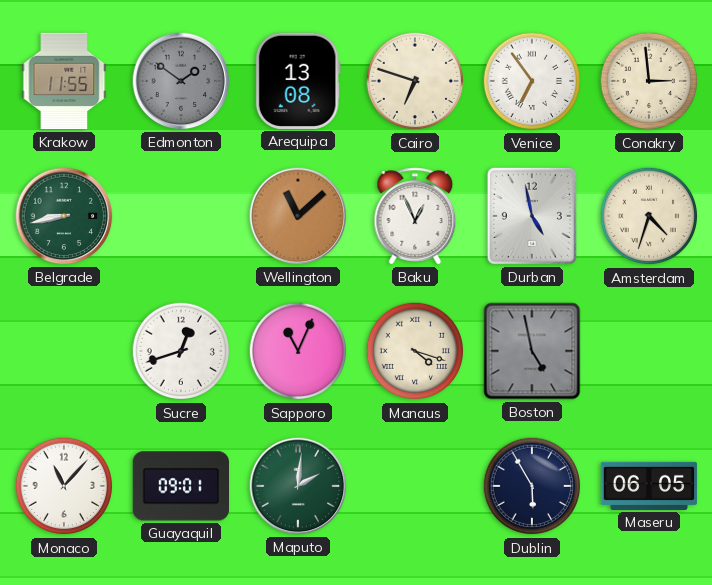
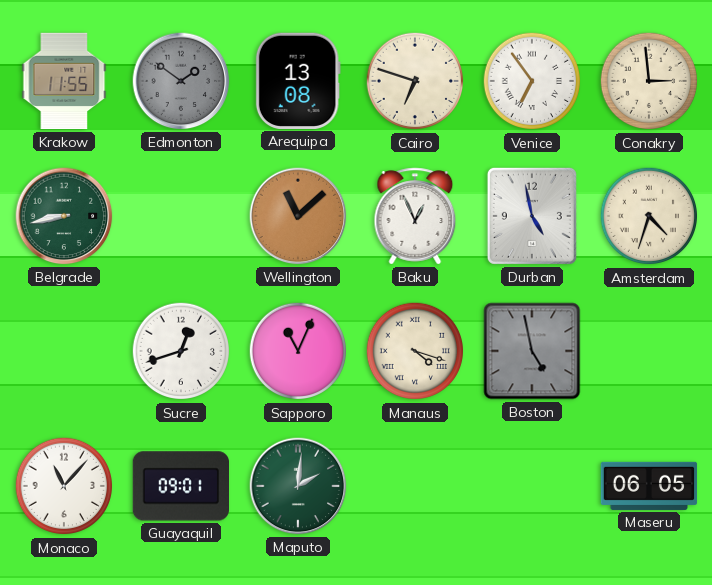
Dublin: 5:55 -> none (532, 486)
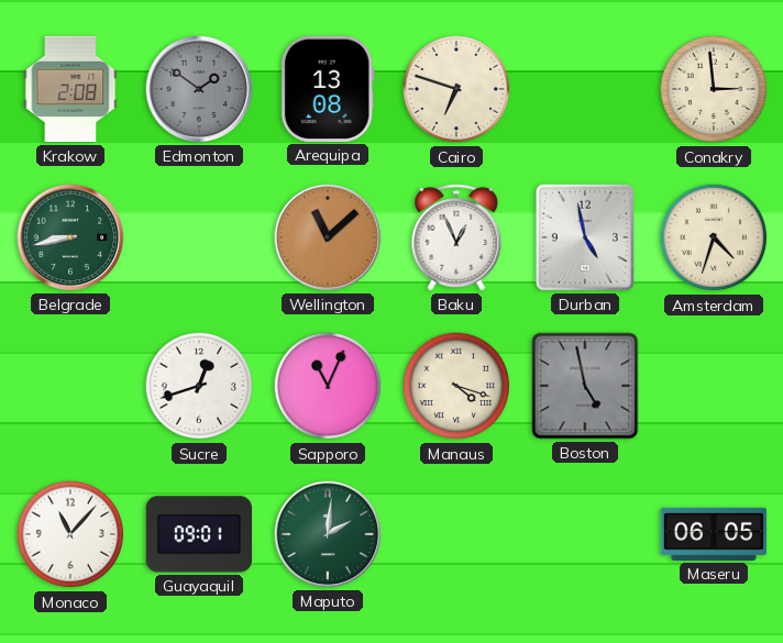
Krakow: 11:55 -> 2:08 (70, 89)
Venice: 6:54 -> none (532, 81)
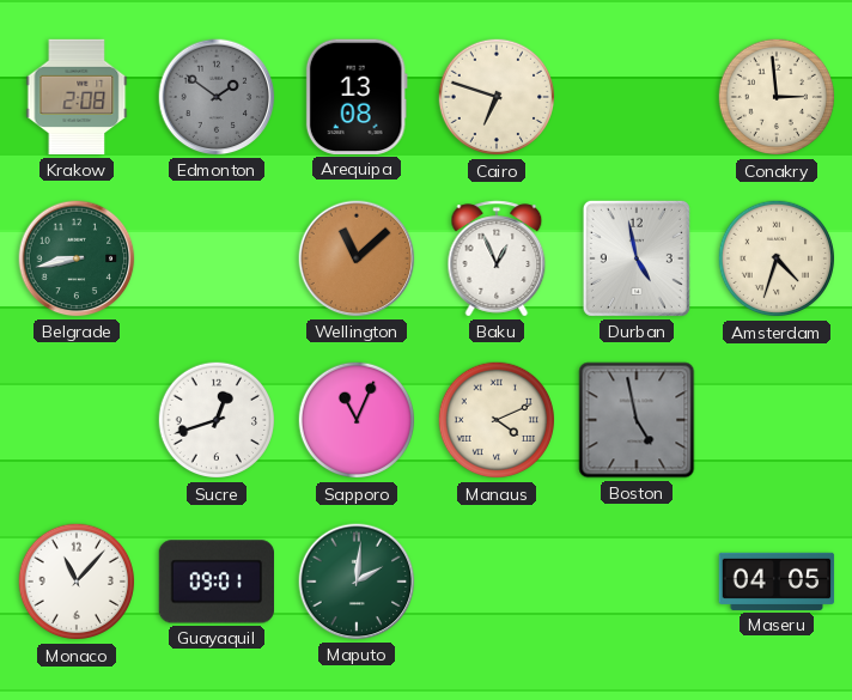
Manaus: 4:18 -> 4:11 (497, 420)
Maseru: 06:05 -> 04:05 (777, 582)
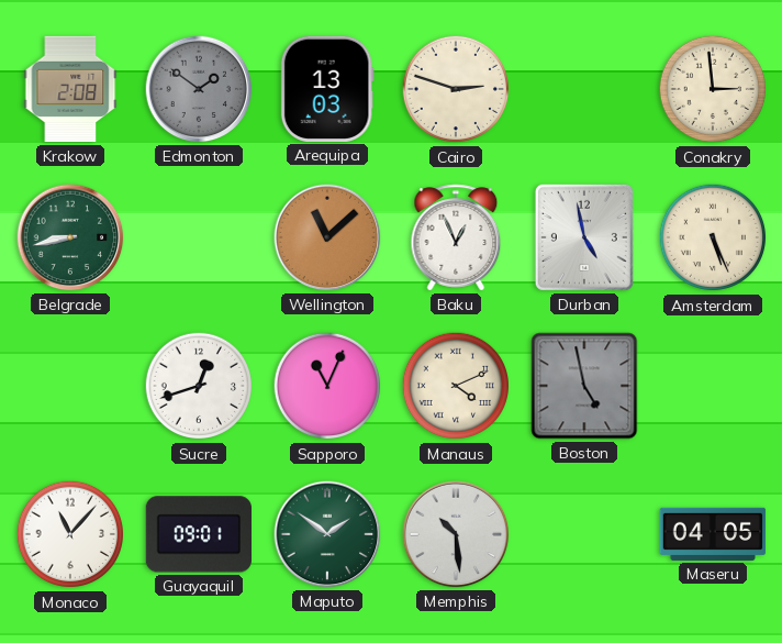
Arequipa: 13:08 -> 13:03 (327, 89)
Cairo: 6:48 -> 2:48 (456, 89)
Amsterdam: 4:33 -> 5:26 (713, 237)
Maputo: 2:01 -> 1:51 (327, 534)
Memphis: none -> 10:29 (456, 534)
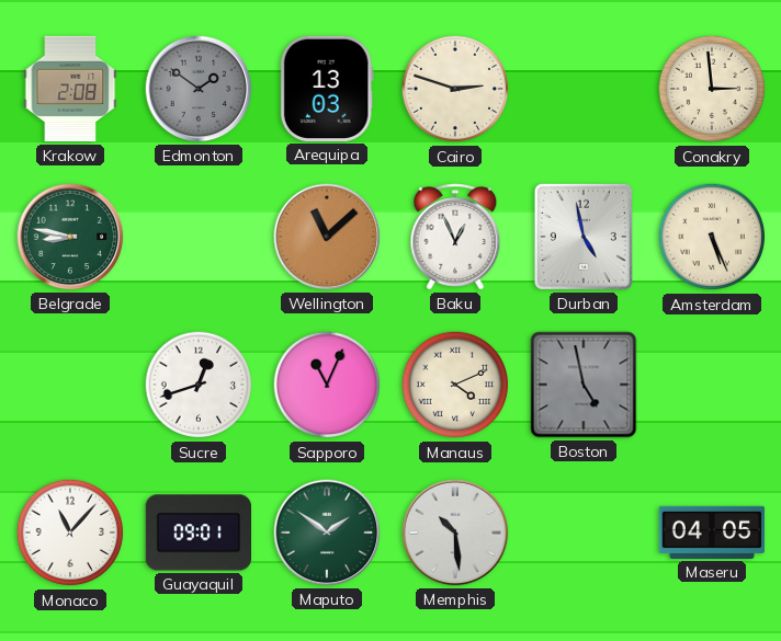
Belgrade: 8:43 -> 8:47 (70, 237)
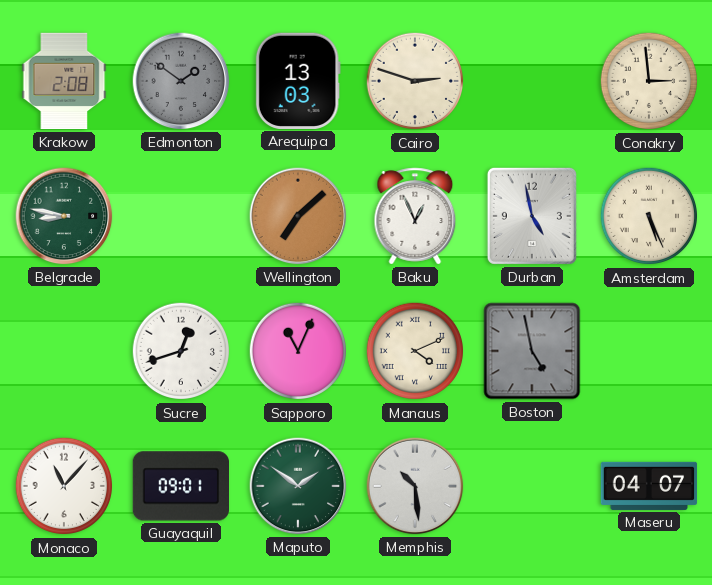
Wellington: 11:08 -> 7:08 (298, 216)
Maseru: 04:05 -> 04:07 (649, 486)
